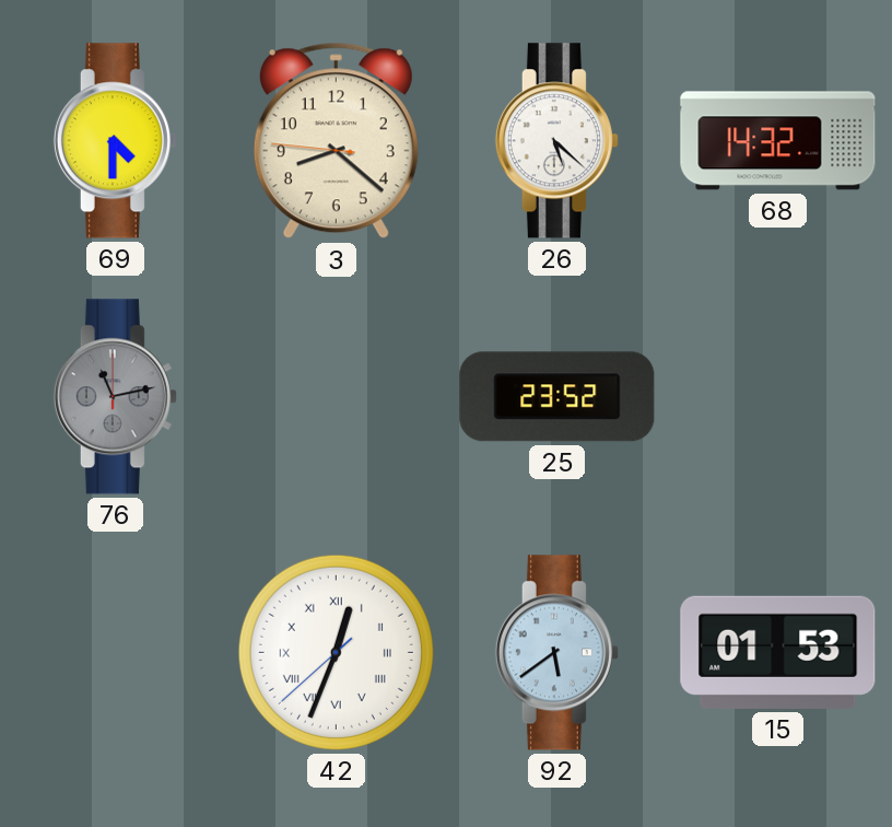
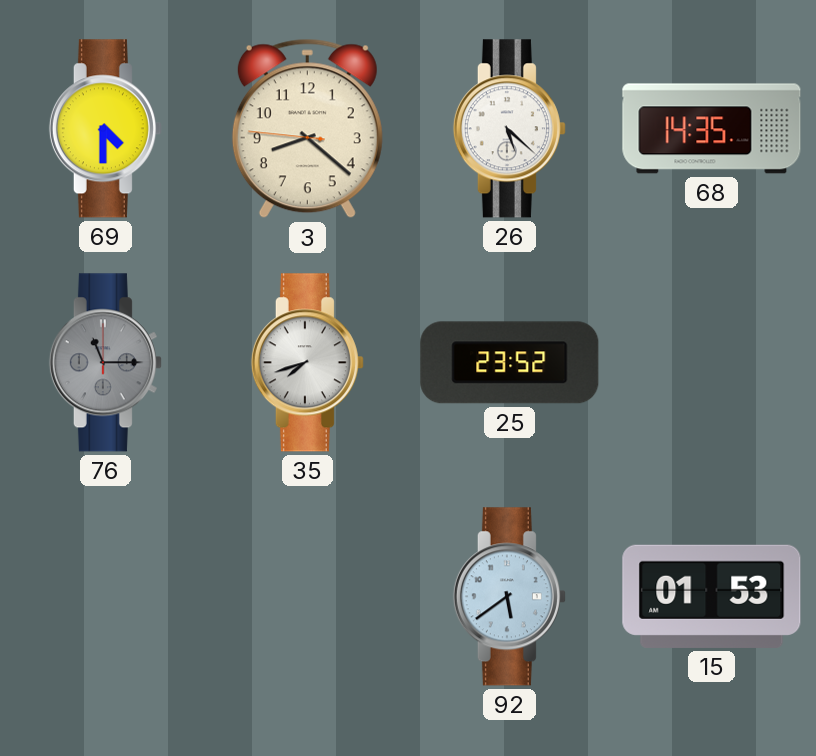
68: 14:32 -> 14:35 (712, 129)
76: 11:13 -> 11:15 (105, 363)
35: none -> 7:42 (307, 363)
42: 12:33 -> none (336, 652)
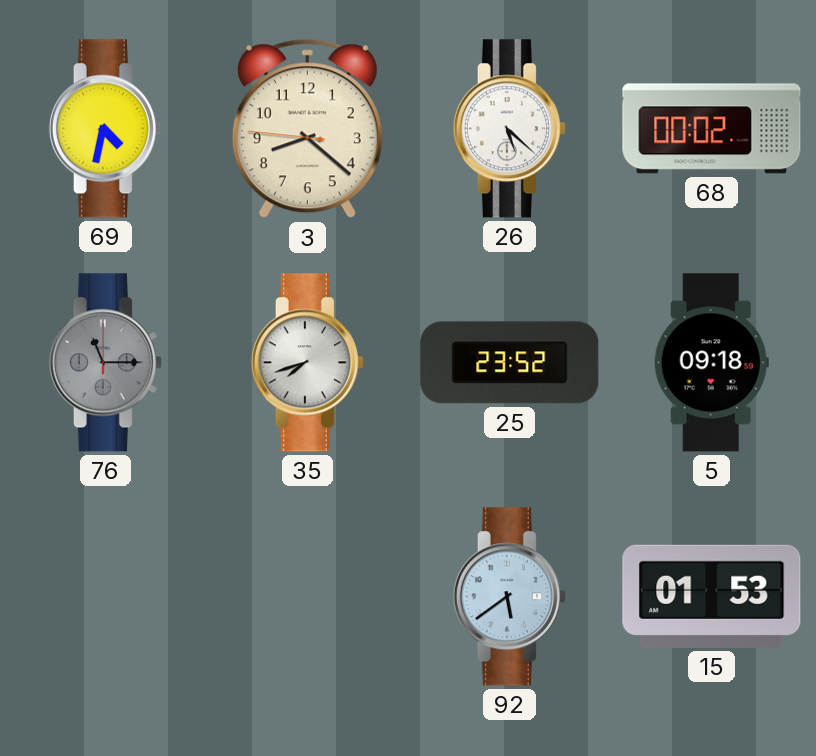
69: 4:30 -> 4:32 (105, 129)
68: 14:35 -> 00:02 (712, 129)
5: none -> 09:18 (711, 363)
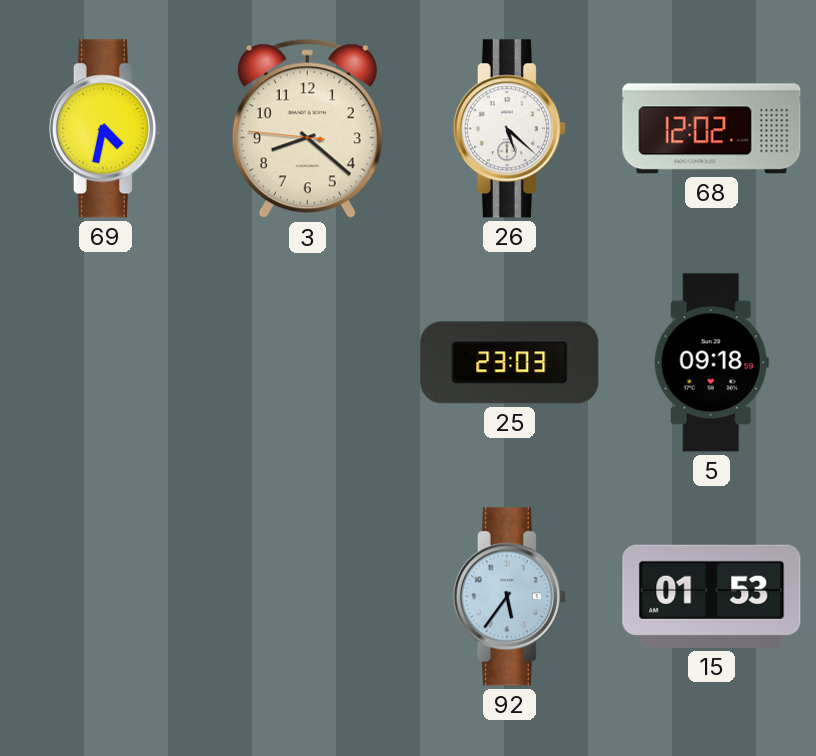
68: 00:02 -> 12:02 (712, 129)
76: 11:15 -> none (105, 363)
35: 7:42 -> none (307, 363)
25: 23:52 -> 23:03 (510, 363)
92: 5:39 -> 5:36 (509, 597)
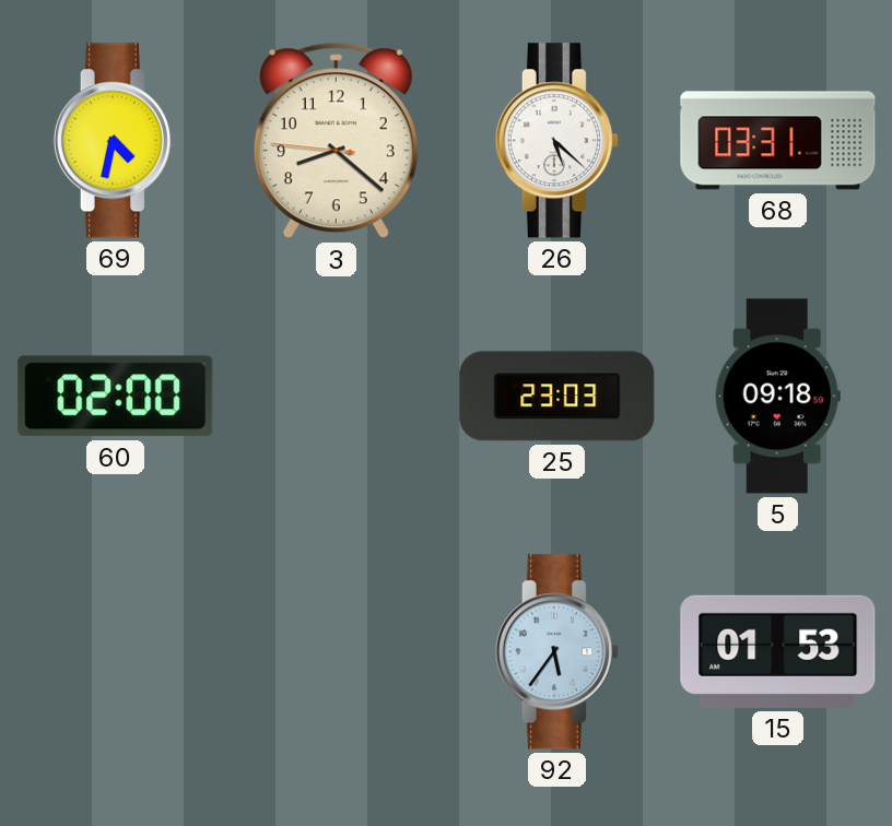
68: 12:02 -> 03:31 (778, 141)
60: none -> 02:00 (116, 397)
